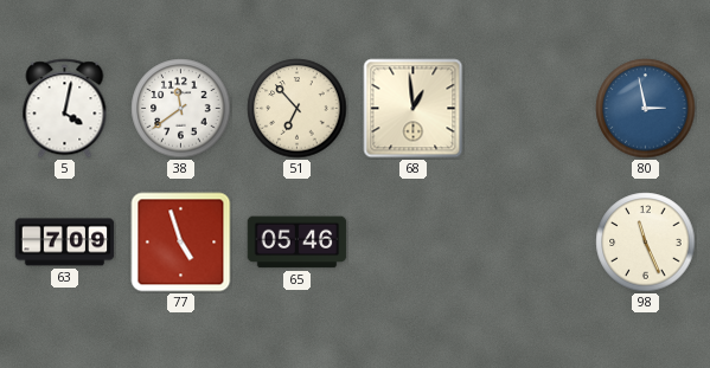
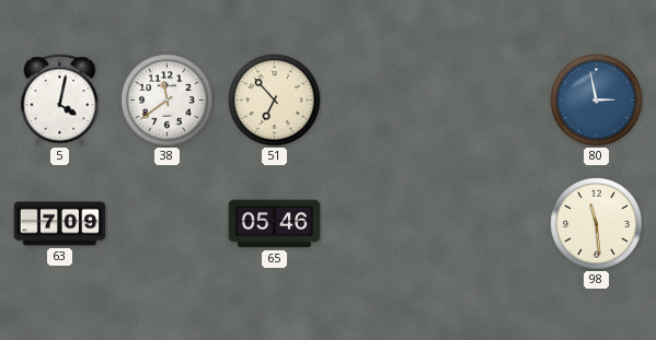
68: 12:59 -> none (414, 109)
77: 4:57 -> none (181, 243)
98: 11:26 -> 11:29 (597, 224)
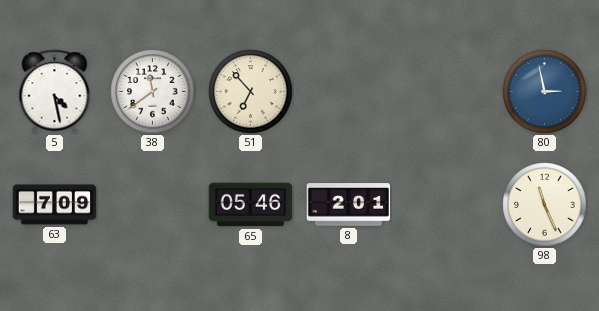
5: 4:02 -> 4:28 (55, 92)
8: none -> 2:01 (349, 205)
98: 11:29 -> 11:26 (545, 205)
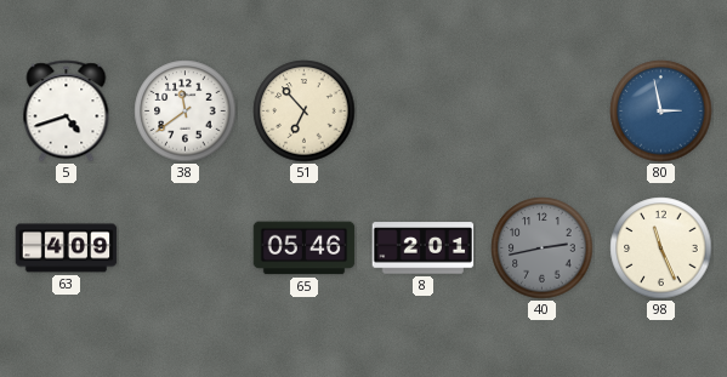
5: 4:28 -> 4:42 (67, 112)
63: 7:09 -> 4:09 (67, 249)
40: none -> 2:43 (543, 249)
